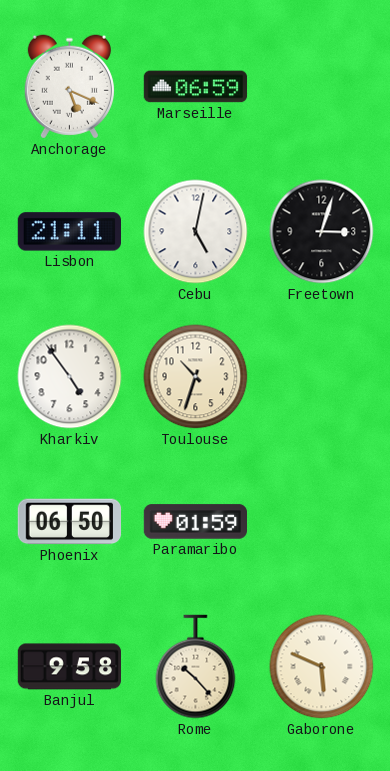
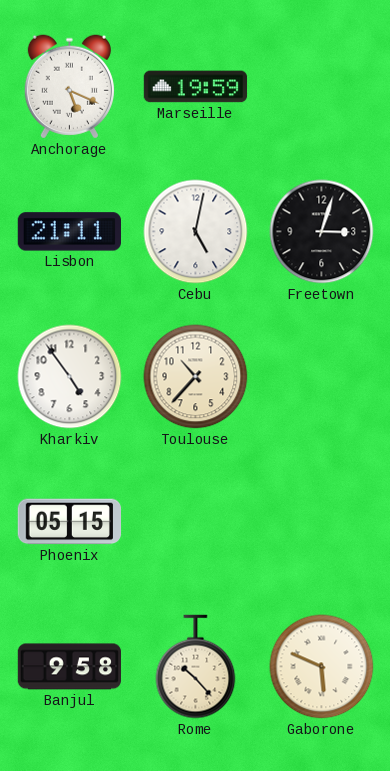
Marseille: 06:59 -> 19:59 (196, 87)
Toulouse: 10:33 -> 10:37 (196, 377)
Phoenix: 06:50 -> 05:15 (69, 522)
Paramaribo: 01:59 -> none (196, 522)
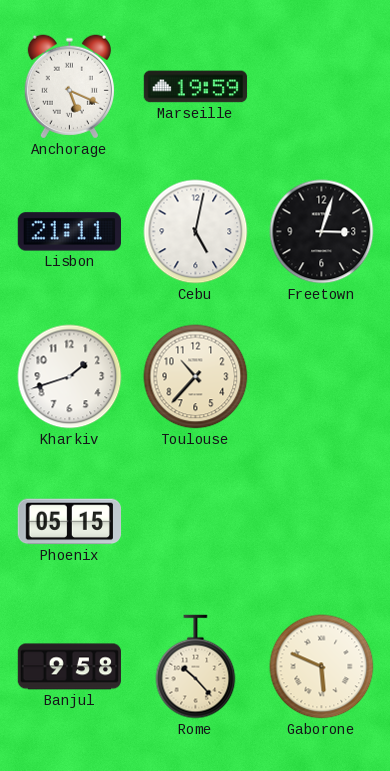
Kharkiv: 4:54 -> 1:42 (70, 377)
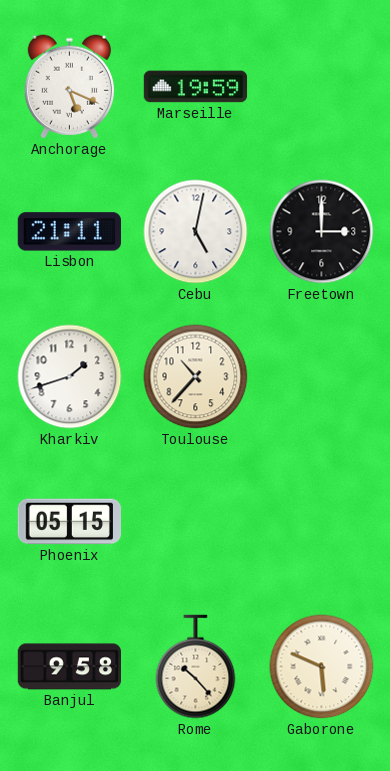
Freetown: 3:03 -> 3:00 (322, 232)
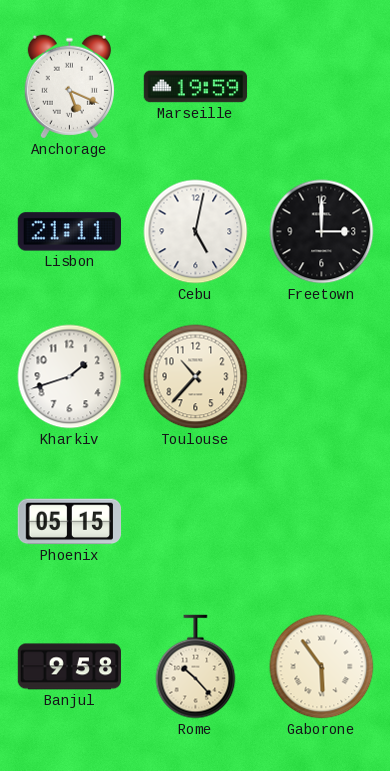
Gaborone: 5:49 -> 5:54 (322, 667)
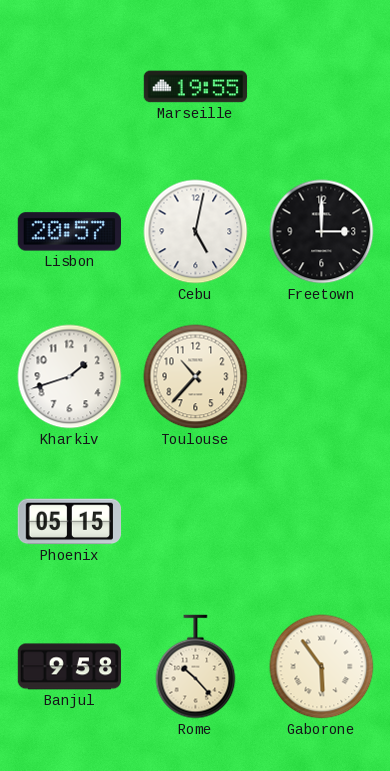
Anchorage: 5:19 -> none (69, 87)
Marseille: 19:59 -> 19:55 (196, 87)
Lisbon: 21:11 -> 20:57 (69, 232)
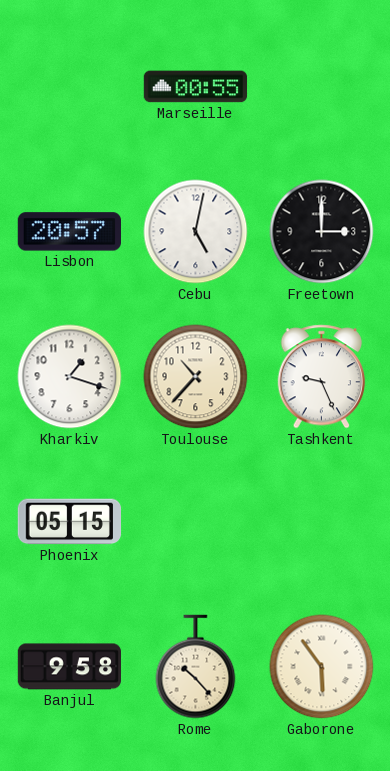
Marseille: 19:55 -> 00:55 (196, 87)
Kharkiv: 1:42 -> 1:18 (70, 377)
Tashkent: none -> 9:26 (322, 377)
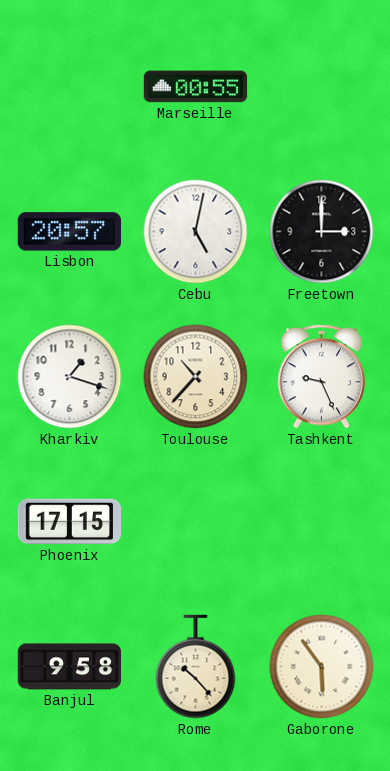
Phoenix: 05:15 -> 17:15 (69, 522)
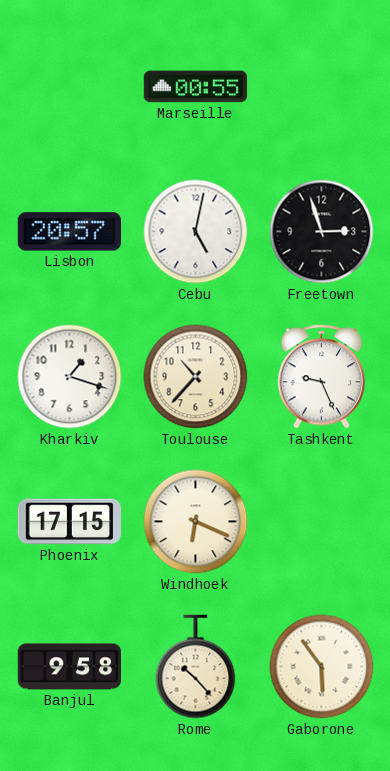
Freetown: 3:00 -> 2:57 (322, 232)
Windhoek: none -> 6:19 (196, 522)
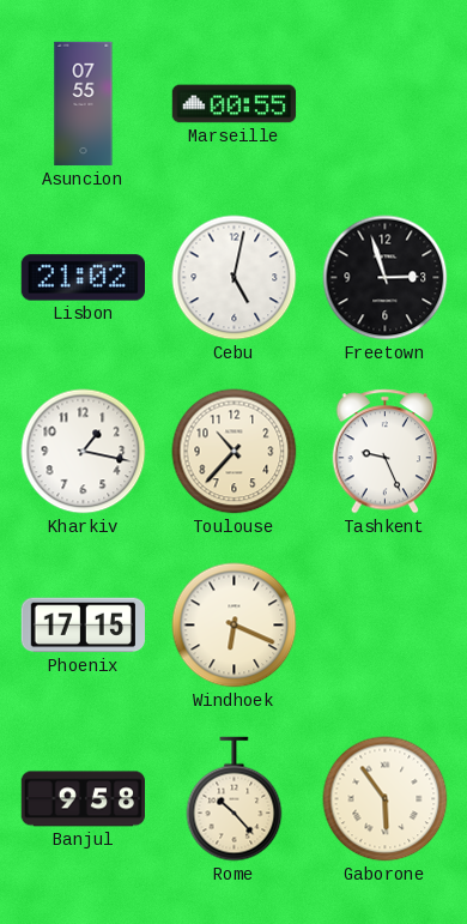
Asuncion: none -> 07:55 (84, 104)
Lisbon: 20:57 -> 21:02 (83, 278)
Kharkiv: 1:18 -> 1:17 (84, 452)
